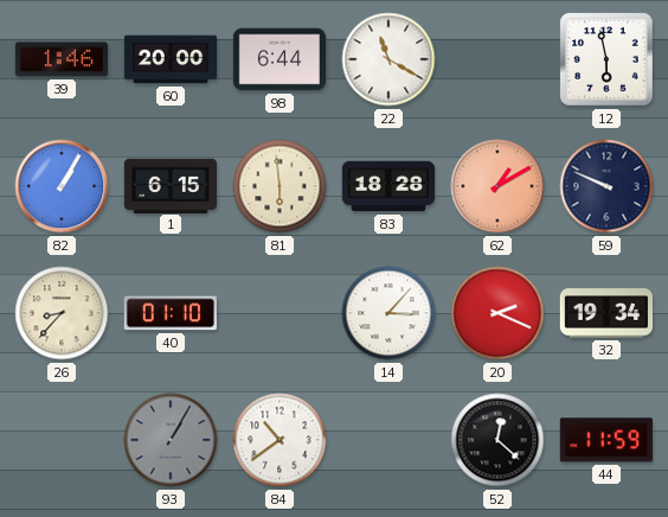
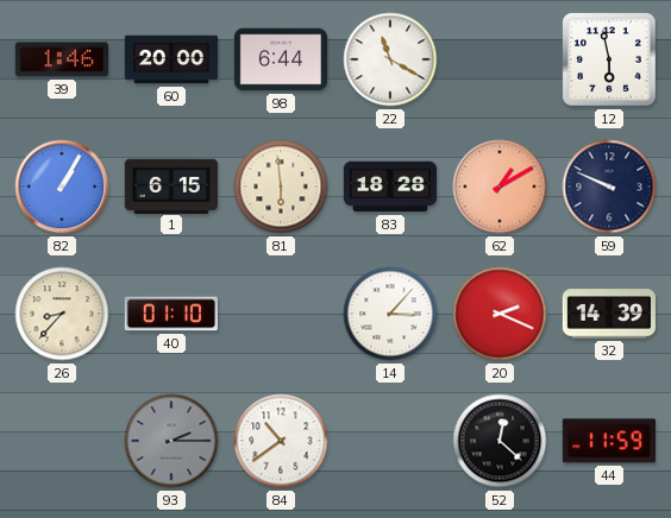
32: 19:34 -> 14:39 (608, 314)
93: 1:05 -> 2:15 (171, 441)
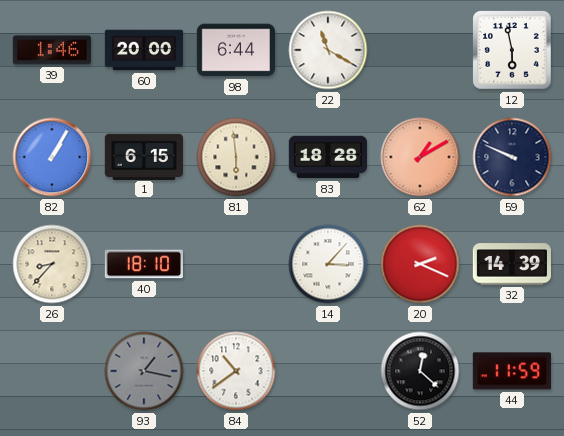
40: 01:10 -> 18:10 (144, 264)
93: 2:15 -> 1:17 (144, 371)
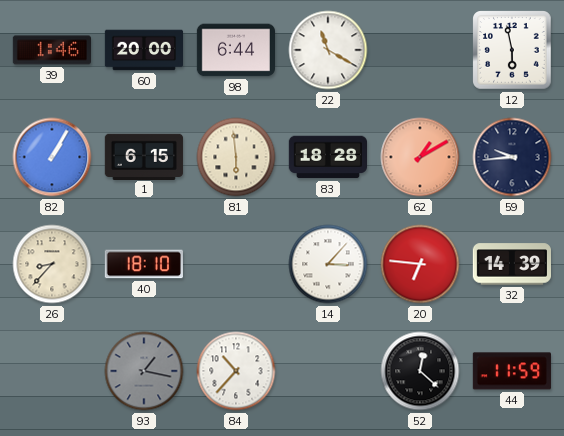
59: 9:49 -> 9:44 (512, 157)
20: 2:19 -> 6:46 (420, 264)
84: 10:39 -> 10:37 (236, 371)
